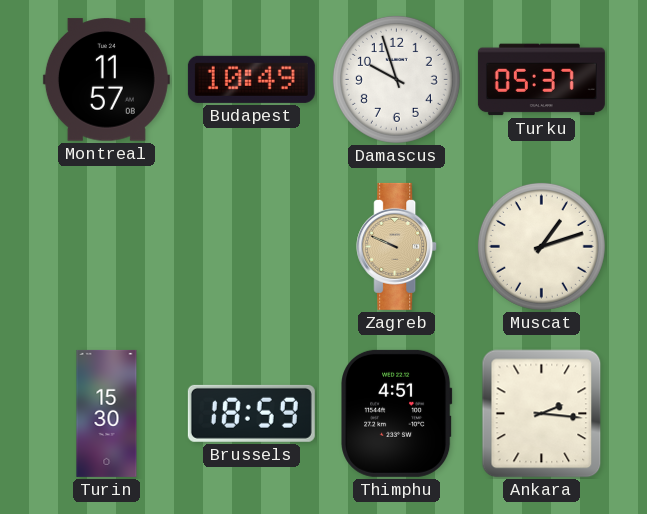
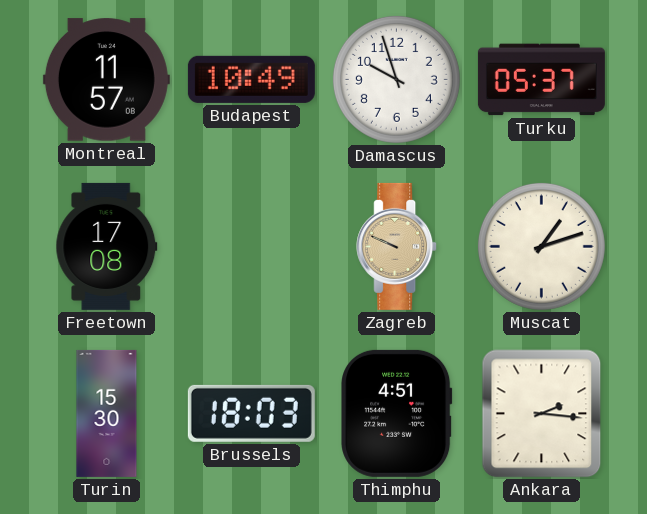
Freetown: none -> 17:08 (107, 246)
Brussels: 18:59 -> 18:03 (251, 413)
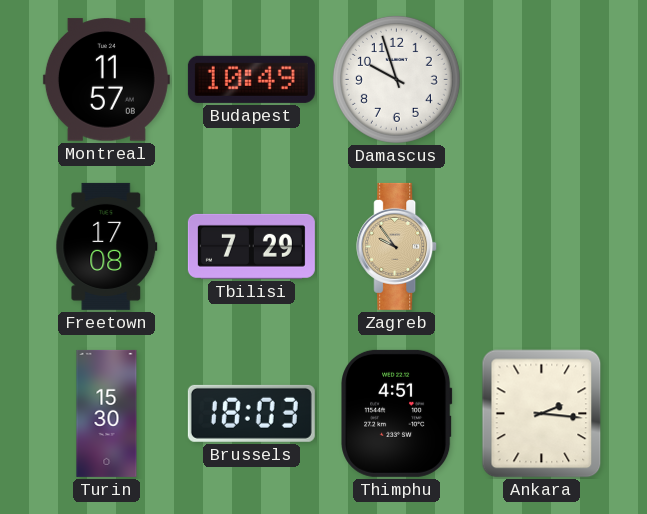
Turku: 05:37 -> none (541, 80)
Tbilisi: none -> 7:29 (251, 246)
Zagreb: 9:49 -> 9:54 (397, 246)
Muscat: 1:12 -> none (541, 246)
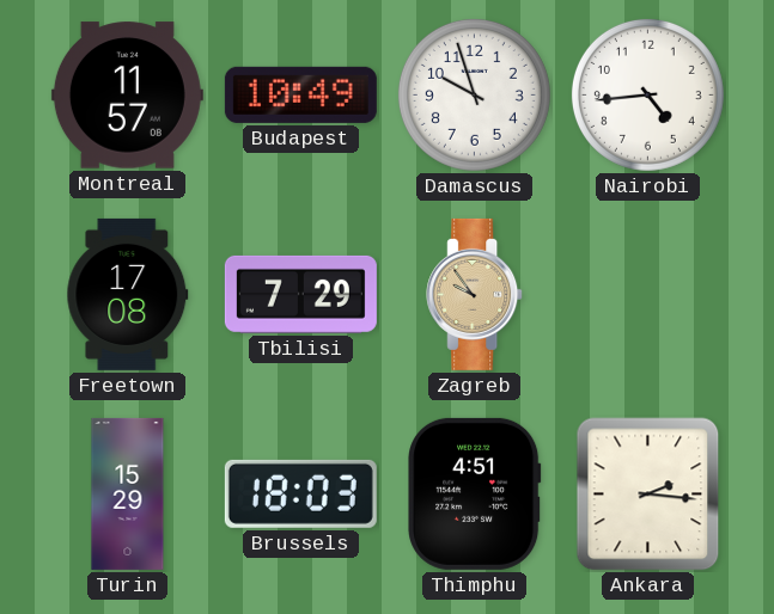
Nairobi: none -> 4:44 (647, 94)
Turin: 15:30 -> 15:29 (128, 493)
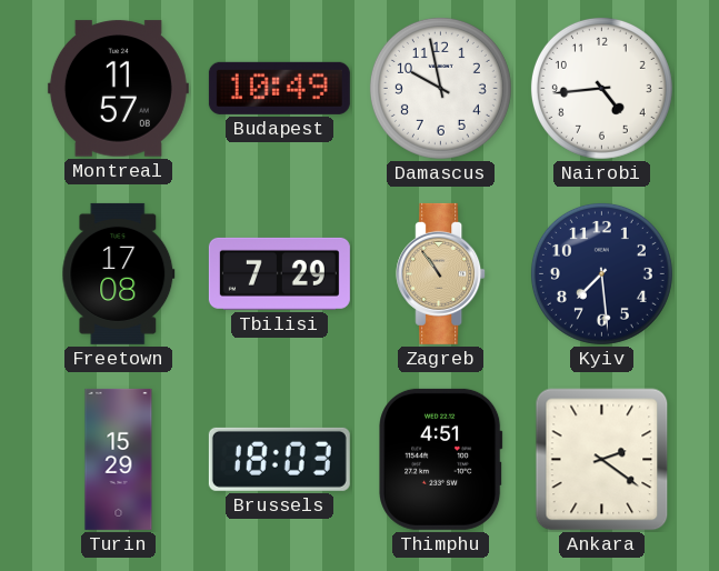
Damascus: 9:57 -> 9:58 (440, 88)
Zagreb: 9:54 -> 10:54 (441, 273)
Kyiv: none -> 7:29 (601, 273)
Ankara: 2:16 -> 2:21 (602, 460)
